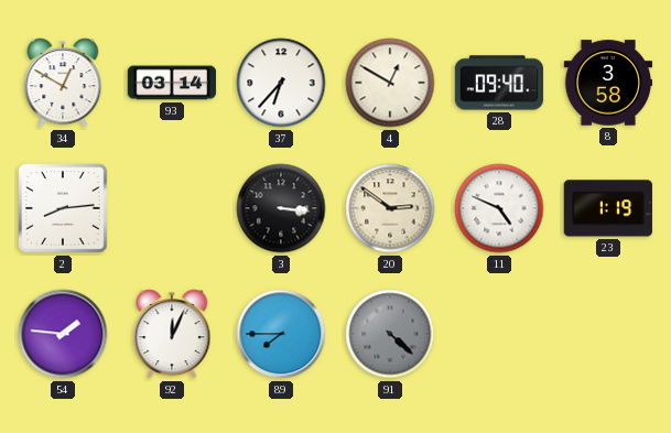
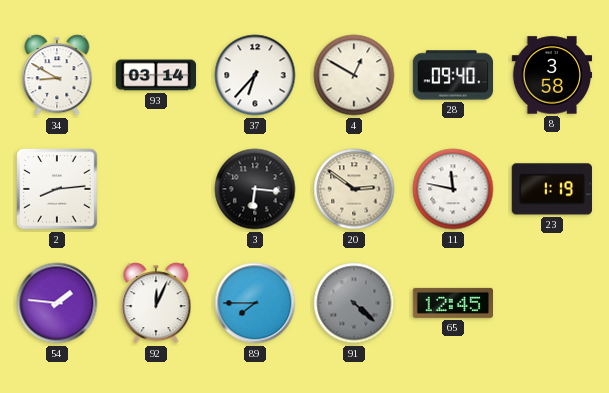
34: 12:50 -> 8:50 (57, 75)
3: 3:16 -> 6:16 (255, 189)
11: 4:49 -> 11:47 (453, 189)
65: none -> 12:45 (452, 303)
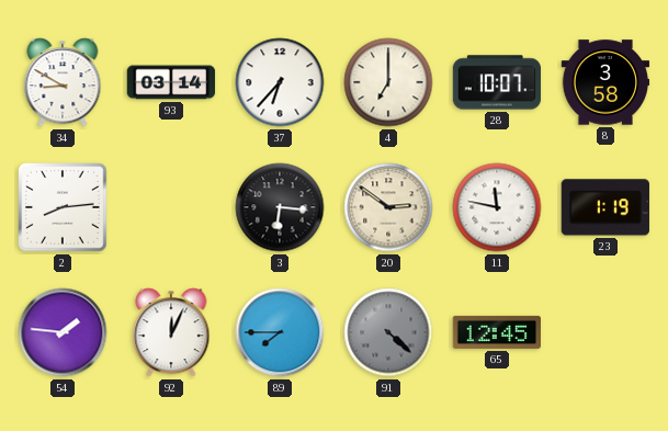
4: 12:50 -> 7:00 (388, 82)
28: 09:40 -> 10:07 (497, 82)
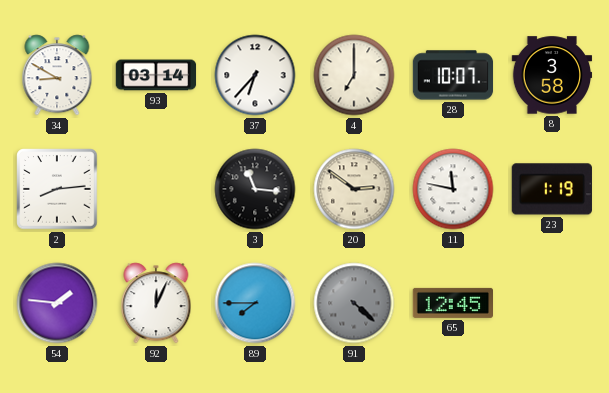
3: 6:16 -> 11:16 (255, 189)
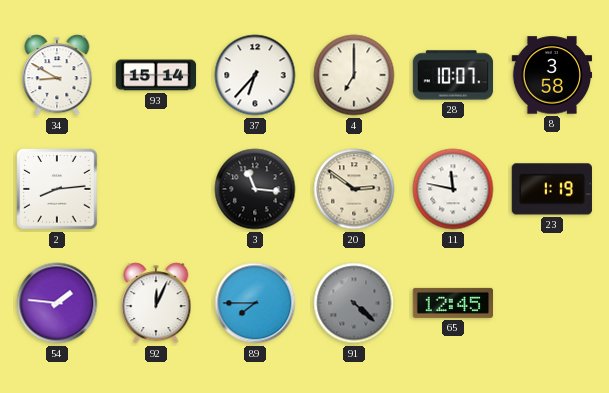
93: 03:14 -> 15:14 (156, 75)
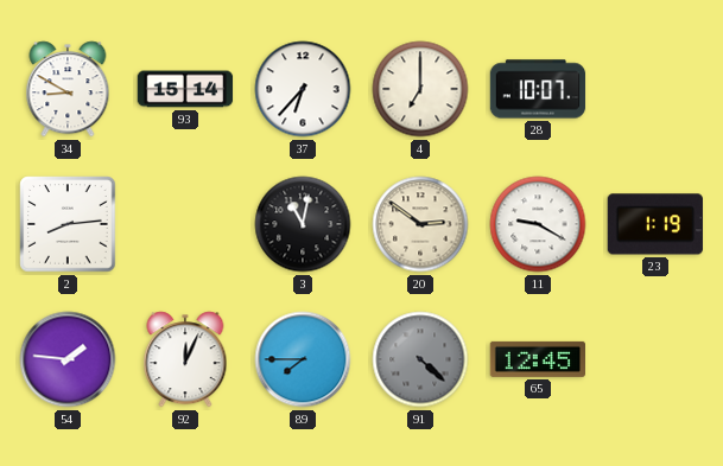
8: 3:58 -> none (552, 75)
3: 11:16 -> 11:02 (303, 224)
11: 11:47 -> 9:20 (538, 224)
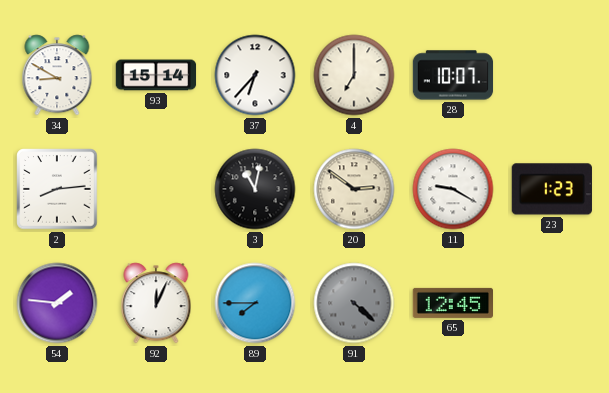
23: 1:19 -> 1:23 (551, 189)
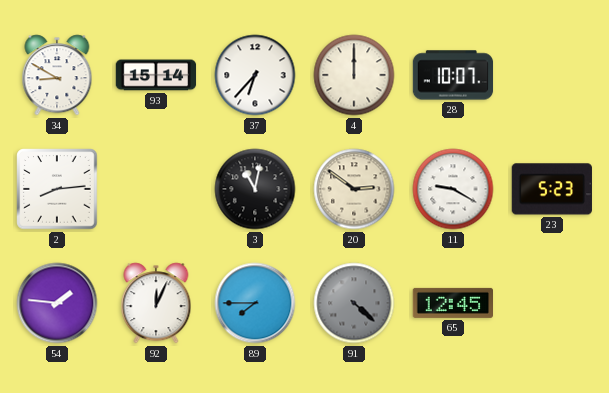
4: 7:00 -> 12:00 (354, 75)
23: 1:23 -> 5:23 (551, 189)
